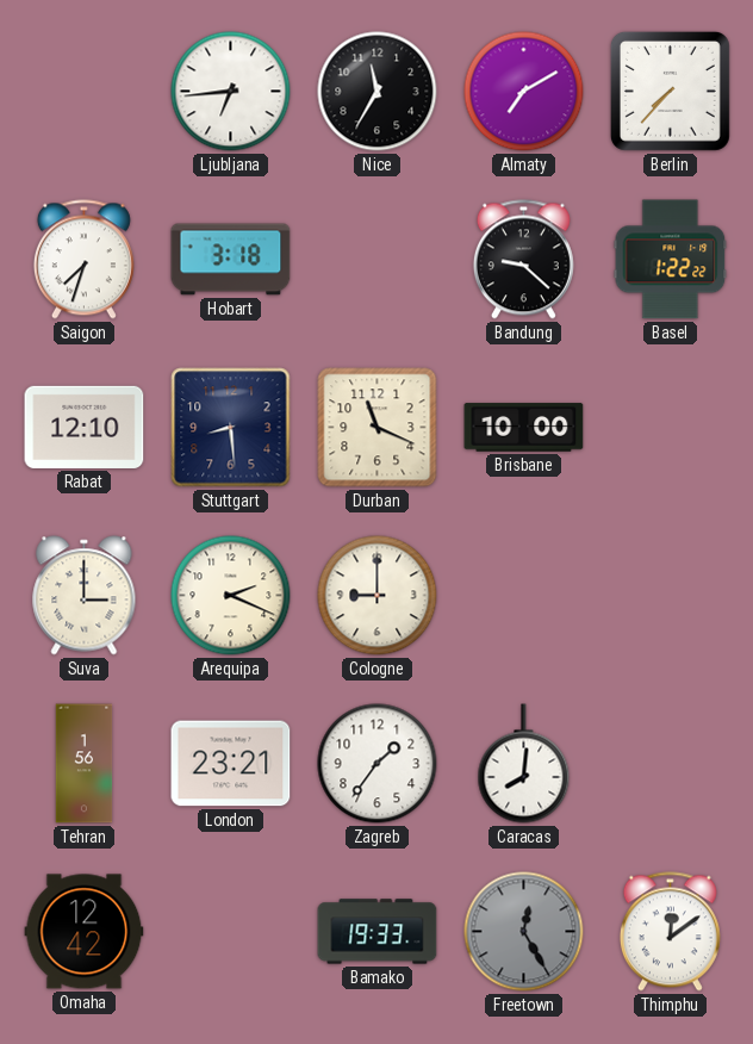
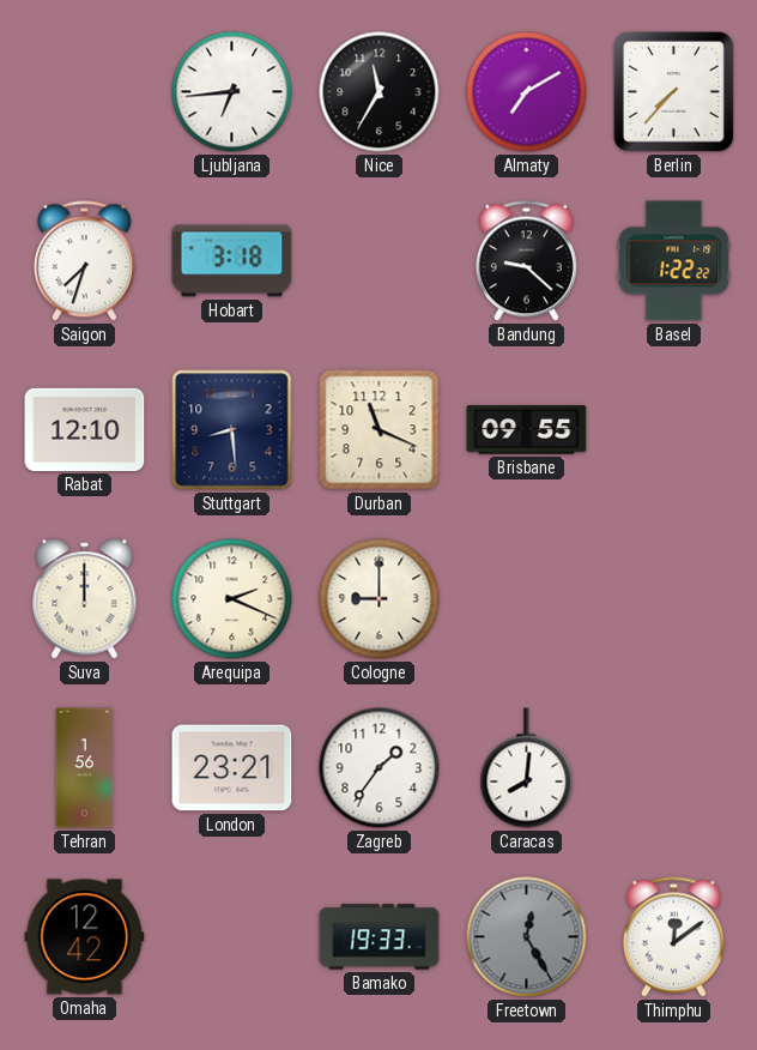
Brisbane: 10:00 -> 09:55 (527, 430)
Suva: 3:00 -> 12:00 (85, 599)
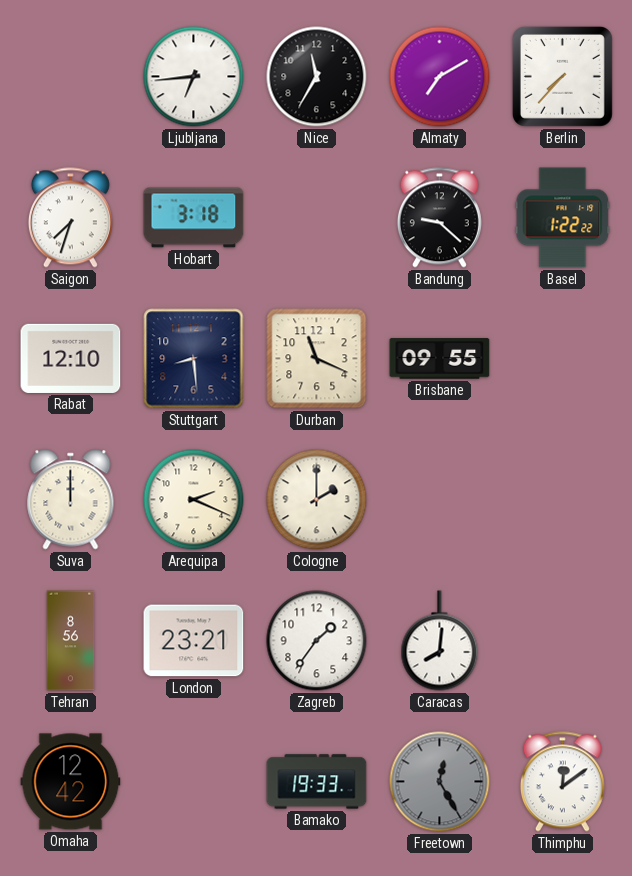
Cologne: 9:00 -> 2:00 (317, 500)
Tehran: 1:56 -> 8:56 (71, 641)
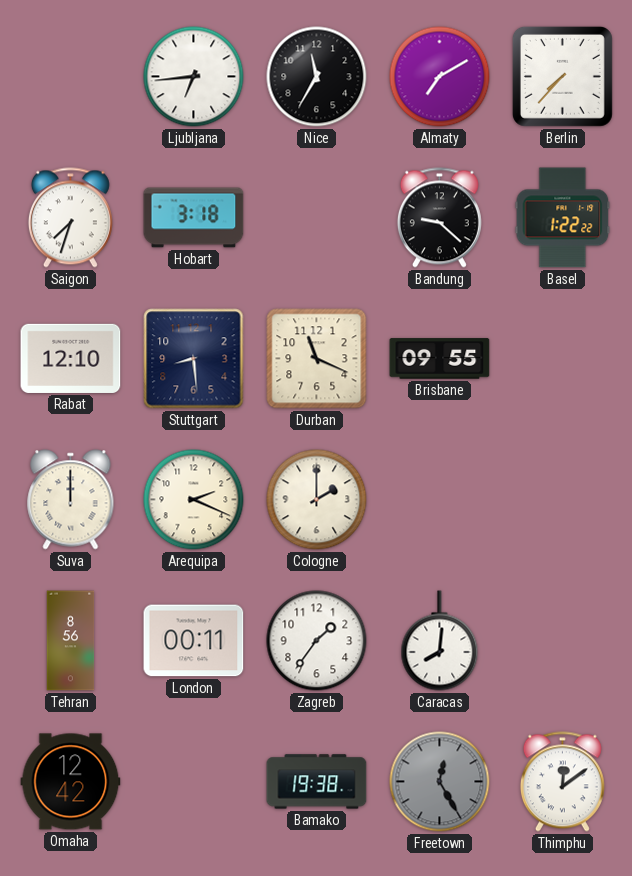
London: 23:21 -> 00:11 (194, 641)
Bamako: 19:33 -> 19:38 (317, 782)
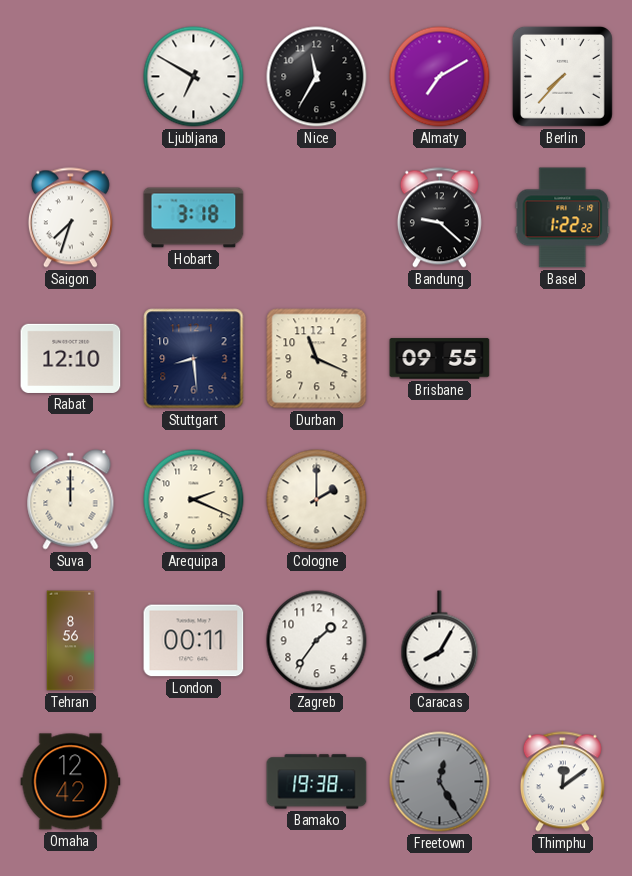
Ljubljana: 6:44 -> 6:50 (194, 77)
Caracas: 8:01 -> 8:05 (440, 641)
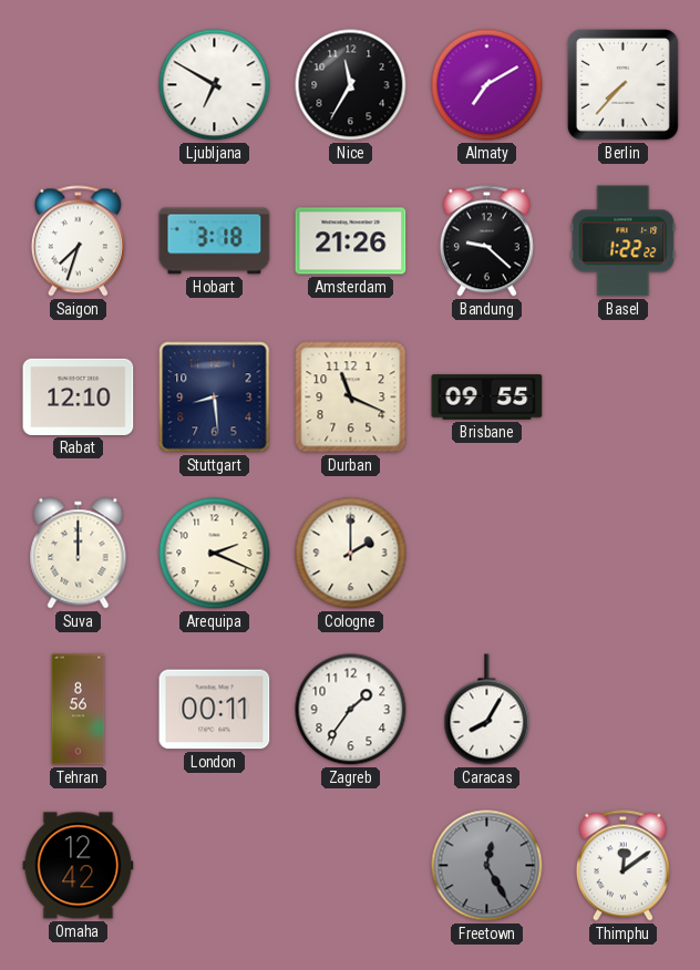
Amsterdam: none -> 21:26 (351, 241)
Bamako: 19:38 -> none (317, 782)
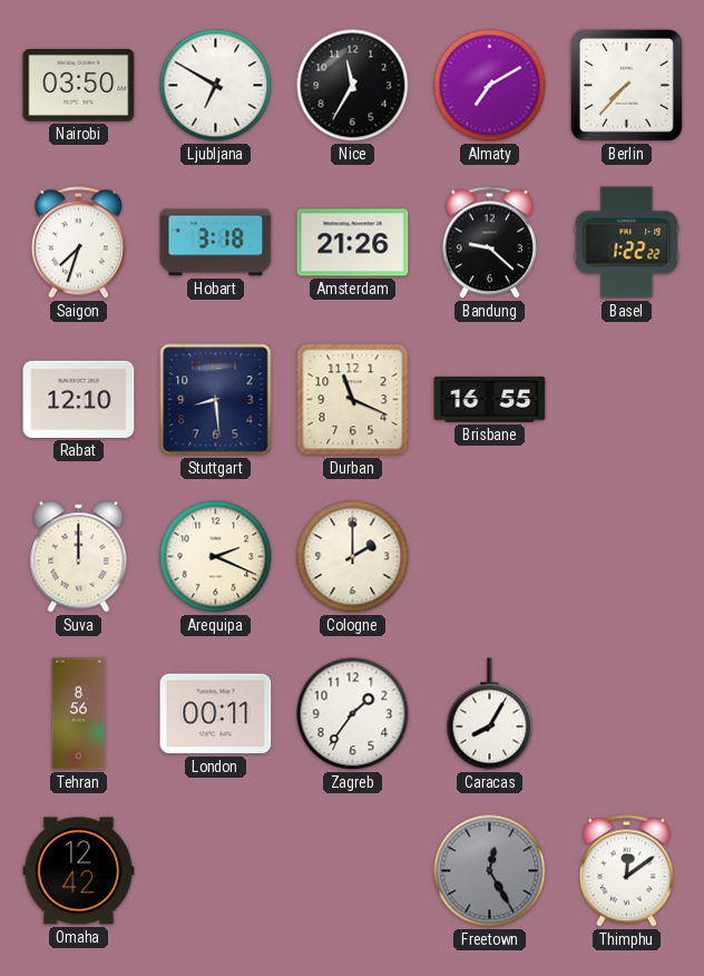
Nairobi: none -> 03:50 (79, 86)
Brisbane: 09:55 -> 16:55 (490, 400)
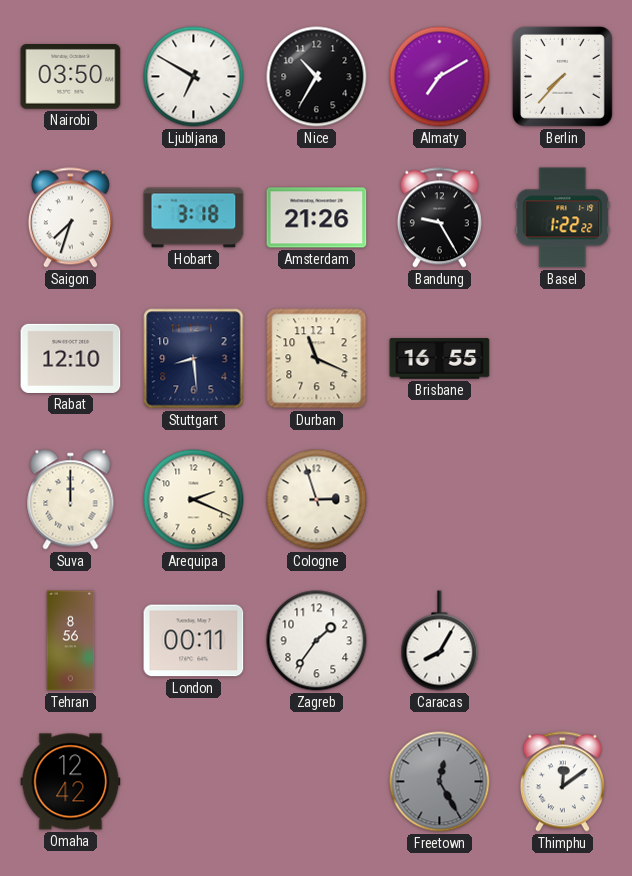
Nice: 11:35 -> 10:35 (317, 77)
Bandung: 9:22 -> 9:25 (439, 218)
Cologne: 2:00 -> 2:57 (317, 500)
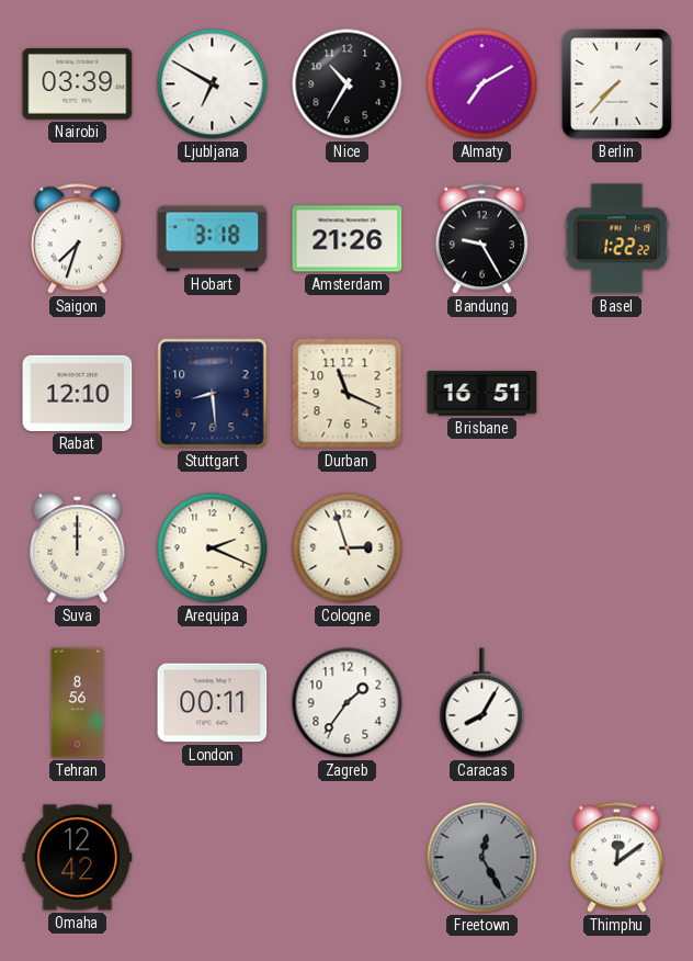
Nairobi: 03:50 -> 03:39 (78, 84)
Brisbane: 16:55 -> 16:51 (482, 394)
